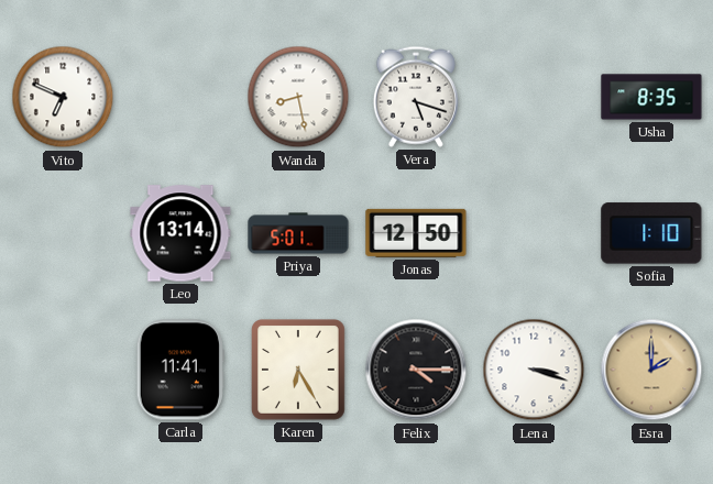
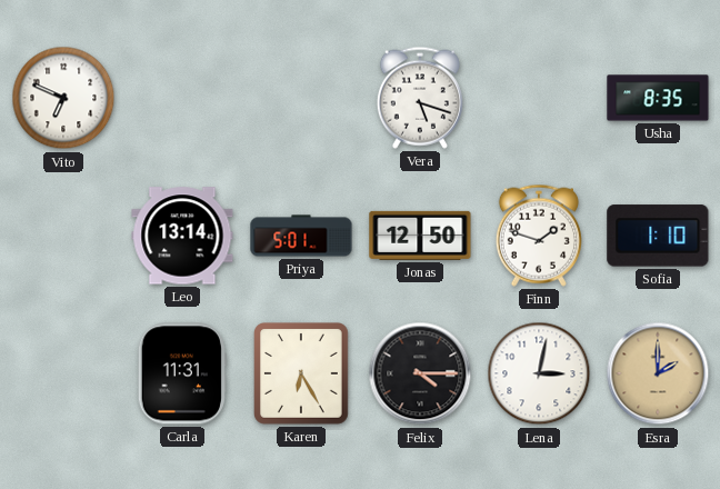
Wanda: 8:28 -> none (298, 97)
Finn: none -> 1:48 (539, 236)
Carla: 11:41 -> 11:31 (182, 373)
Lena: 3:18 -> 3:02 (539, 373)
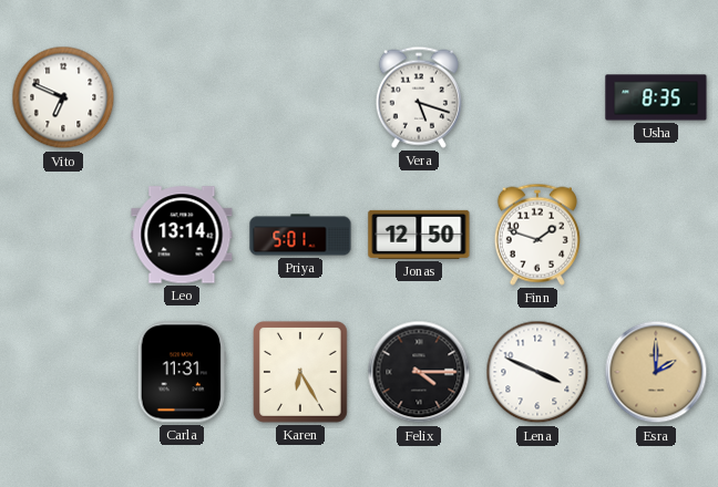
Sofia: 1:10 -> none (658, 236)
Lena: 3:02 -> 3:49 (537, 372)
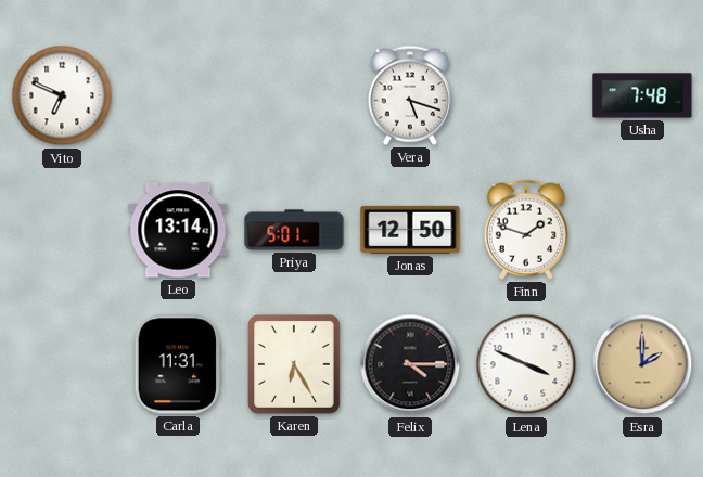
Usha: 8:35 -> 7:48 (642, 95)
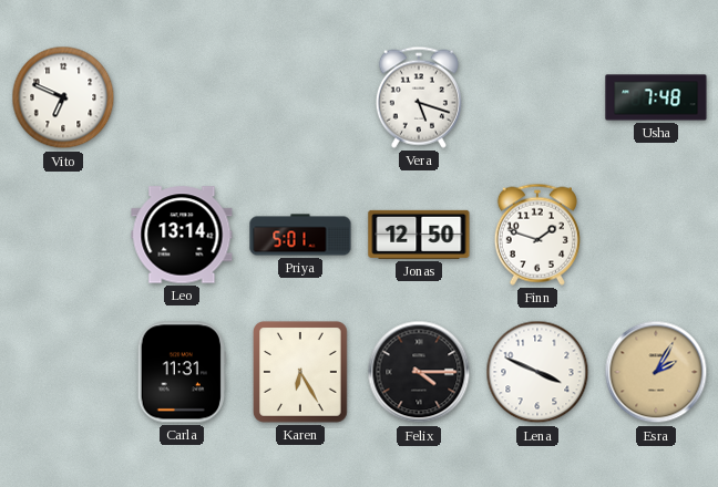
Esra: 2:00 -> 2:05 (656, 372)
